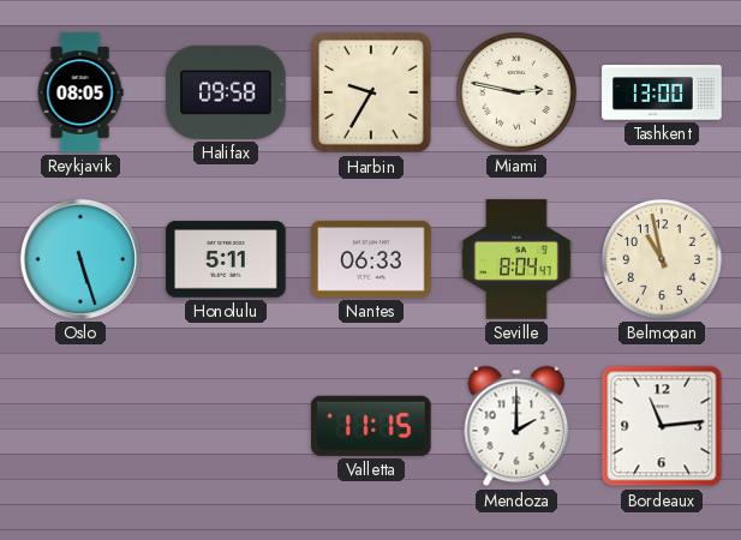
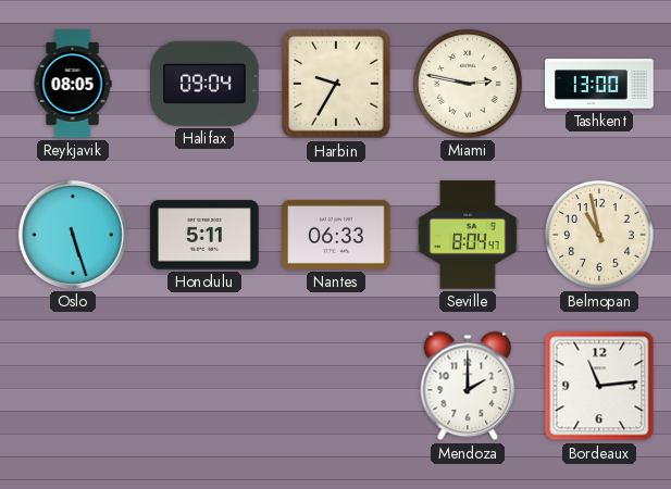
Halifax: 09:58 -> 09:04 (204, 84)
Valletta: 11:15 -> none (372, 426)
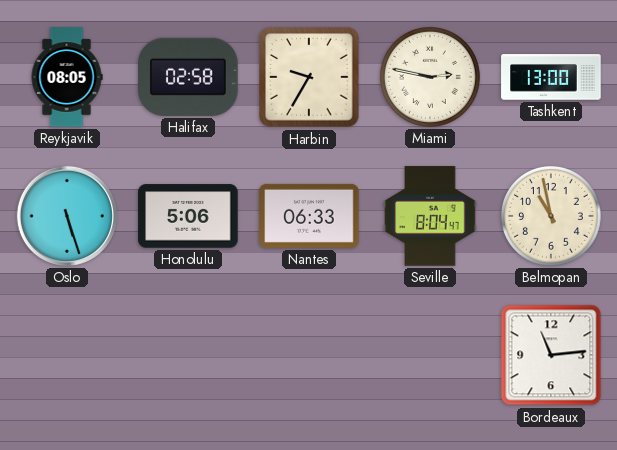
Halifax: 09:04 -> 02:58 (188, 77)
Honolulu: 5:11 -> 5:06 (188, 216)
Mendoza: 2:00 -> none (468, 386)
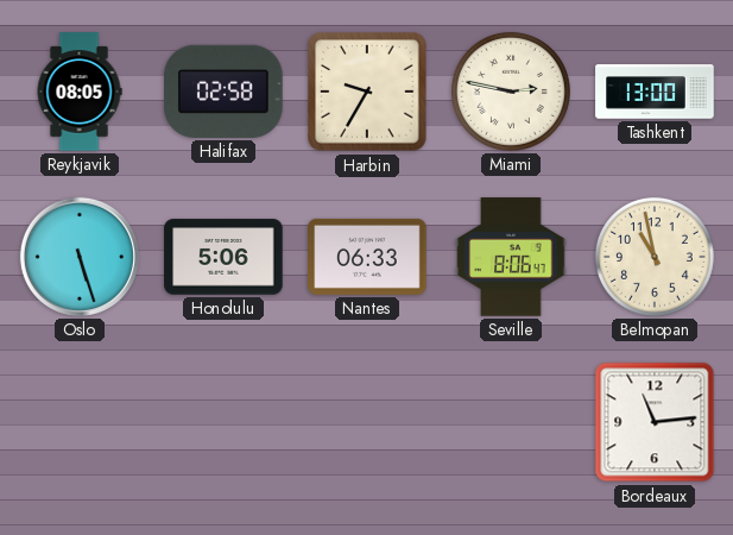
Seville: 8:04 -> 8:06 (511, 257)
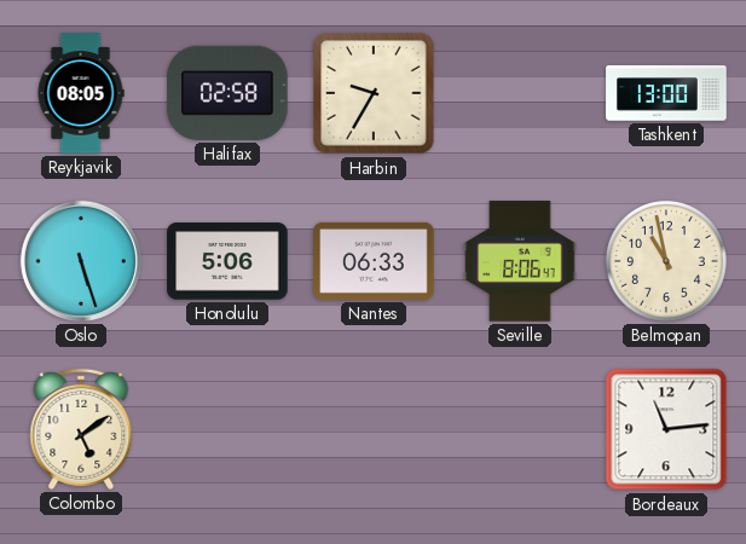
Miami: 2:47 -> none (511, 92)
Colombo: none -> 5:09 (81, 429)
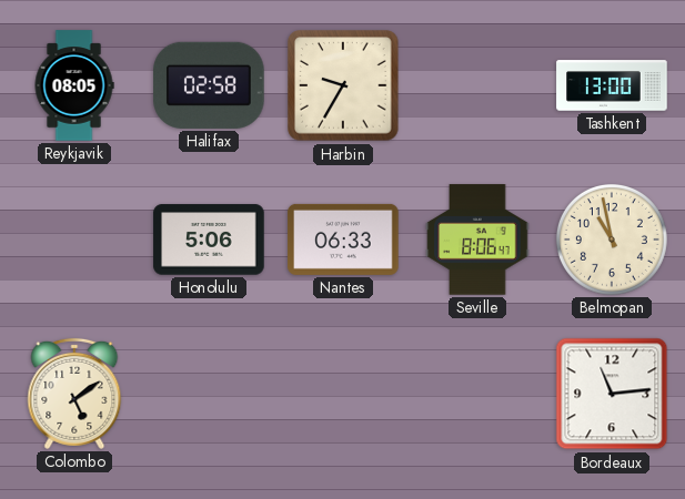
Oslo: 5:27 -> none (81, 261)
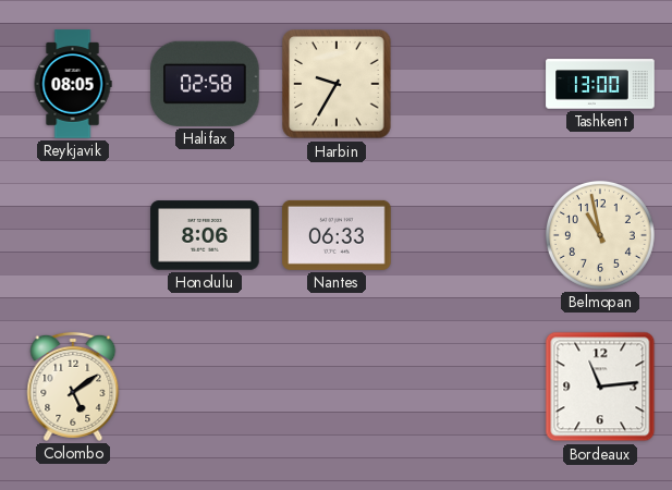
Honolulu: 5:06 -> 8:06 (205, 235)
Seville: 8:06 -> none (477, 240)
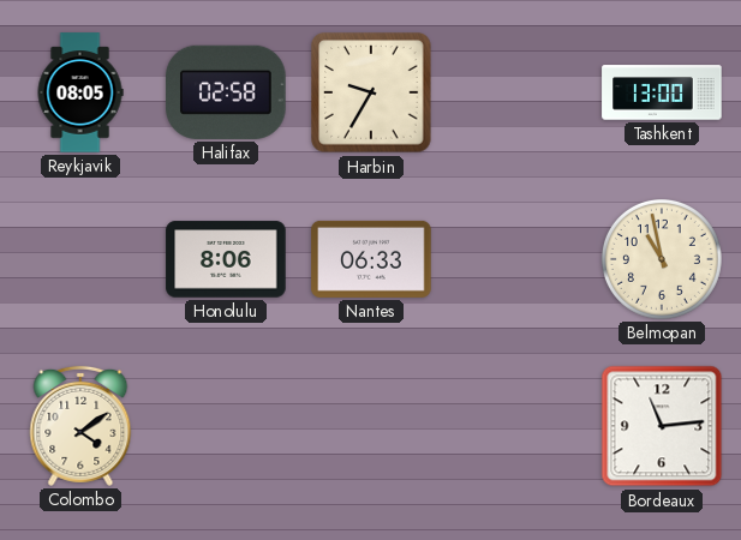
Colombo: 5:09 -> 4:09 (80, 426)
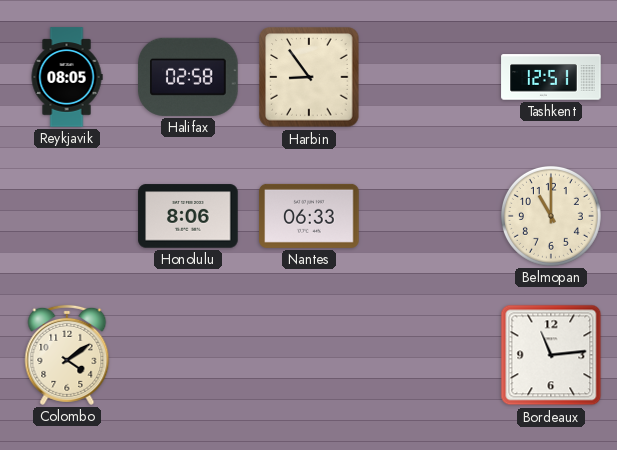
Harbin: 9:35 -> 8:54 (309, 77)
Tashkent: 13:00 -> 12:51 (551, 77)
Belmopan: 10:58 -> 11:00 (551, 216)
